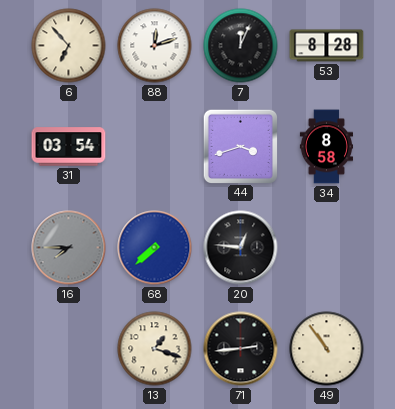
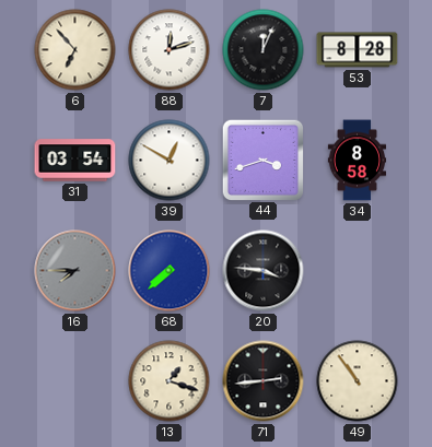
39: none -> 12:50 (170, 161)
20: 12:46 -> 3:46 (264, 271)
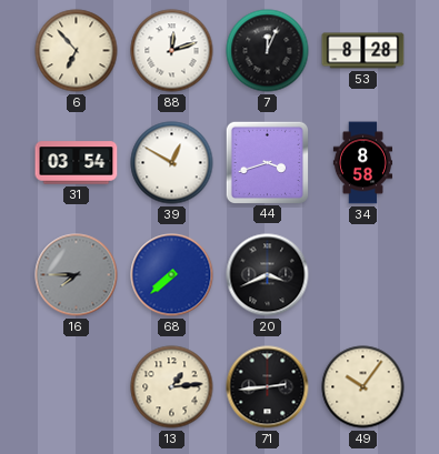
20: 3:46 -> 3:41 (268, 275)
13: 1:18 -> 1:14 (172, 387)
49: 10:54 -> 10:06 (363, 387)
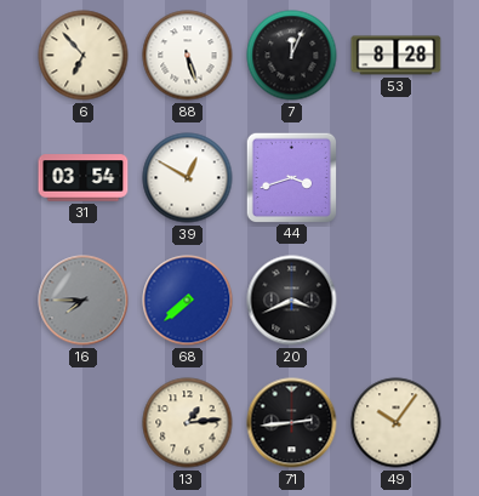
88: 12:12 -> 5:27 (188, 56)
34: 8:58 -> none (362, 163)
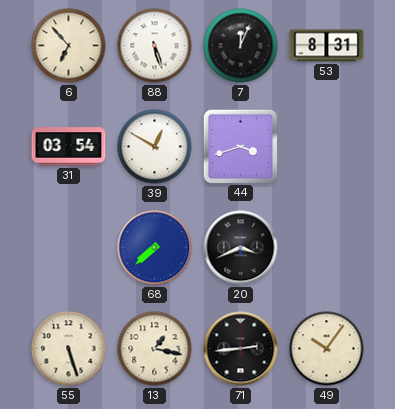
53: 8:28 -> 8:31 (327, 46)
16: 7:45 -> none (84, 301)
55: none -> 5:27 (69, 349)
13: 1:14 -> 1:17 (155, 349)
